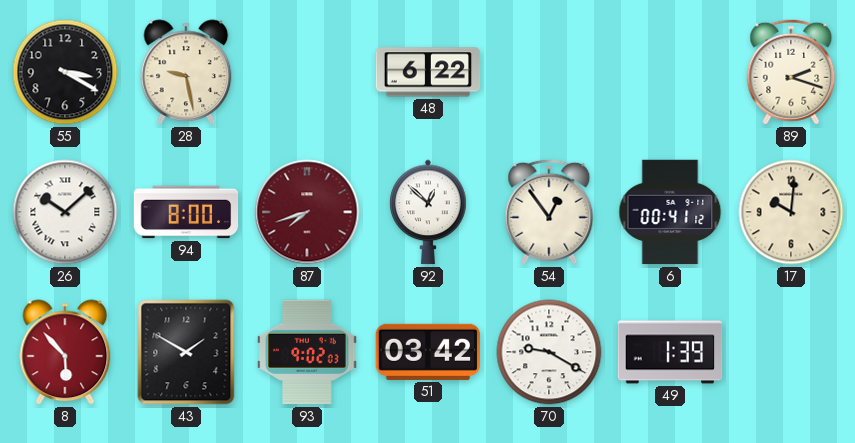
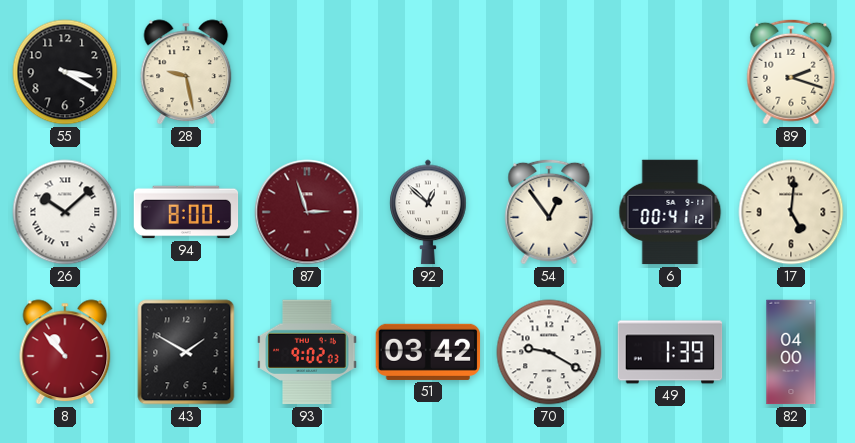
48: 6:22 -> none (428, 72)
87: 7:42 -> 2:57 (307, 212)
17: 10:01 -> 5:01 (791, 212)
8: 5:53 -> 10:53 (65, 352)
82: none -> 04:00 (791, 352)
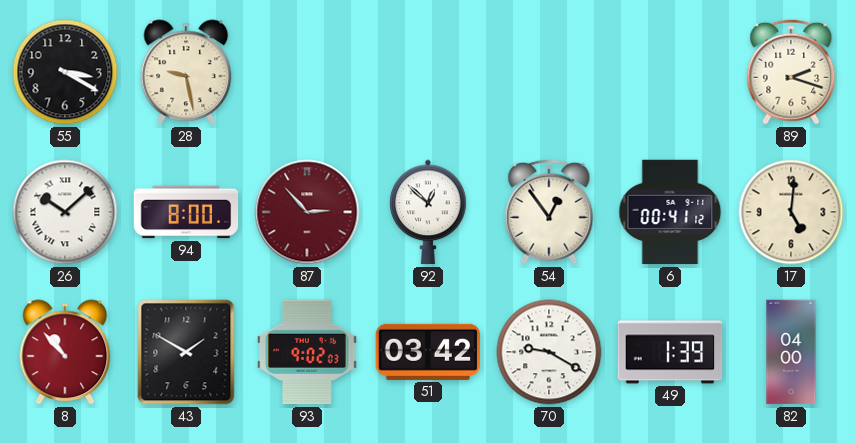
87: 2:57 -> 2:53 (307, 212)
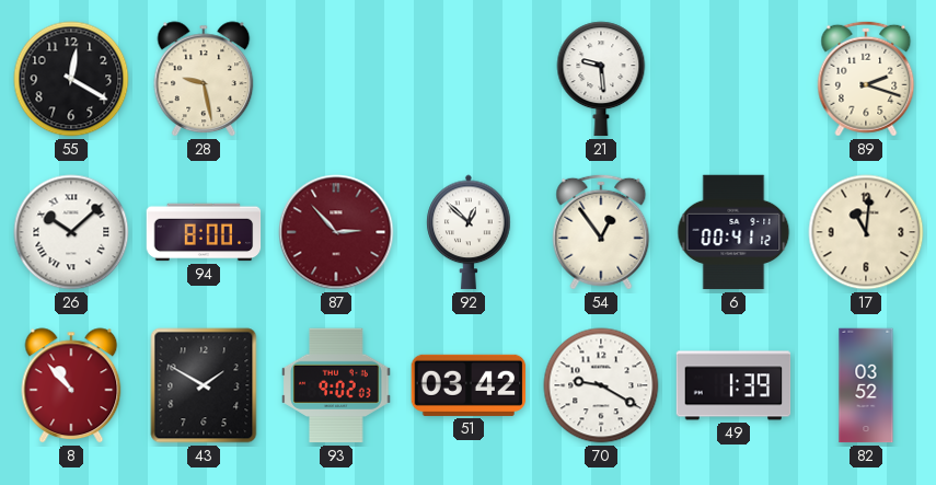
55: 3:20 -> 12:20 (71, 79)
21: none -> 9:29 (601, 79)
17: 5:01 -> 11:01 (866, 232)
82: 04:00 -> 03:52 (866, 385)
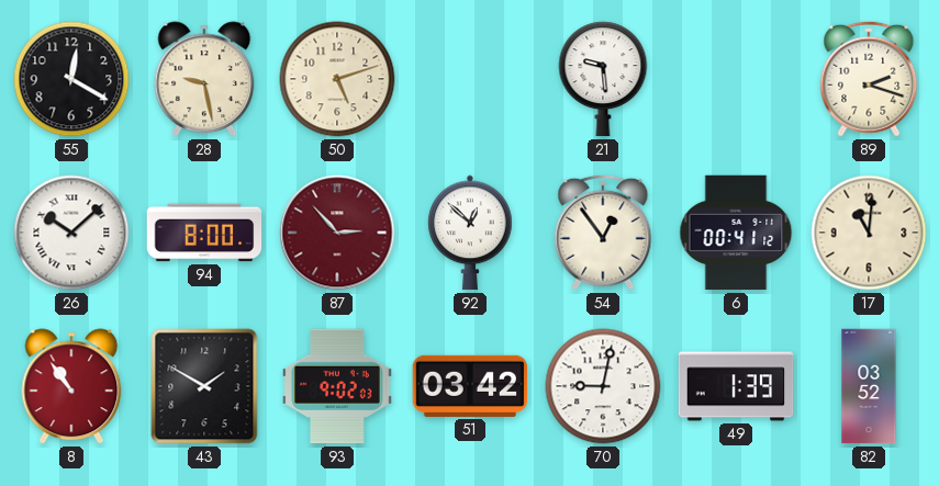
50: none -> 5:12 (337, 79)
8: 10:53 -> 10:54 (71, 386)
70: 9:20 -> 9:02 (603, 386)
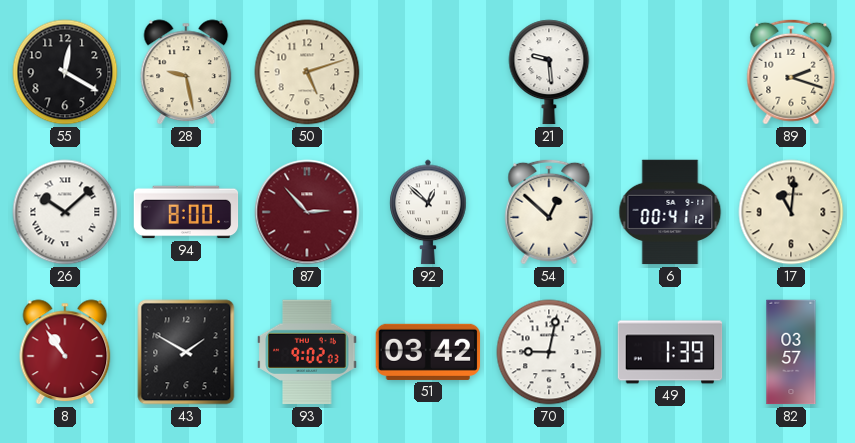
54: 12:54 -> 12:52 (549, 212)
82: 03:52 -> 03:57 (791, 352)
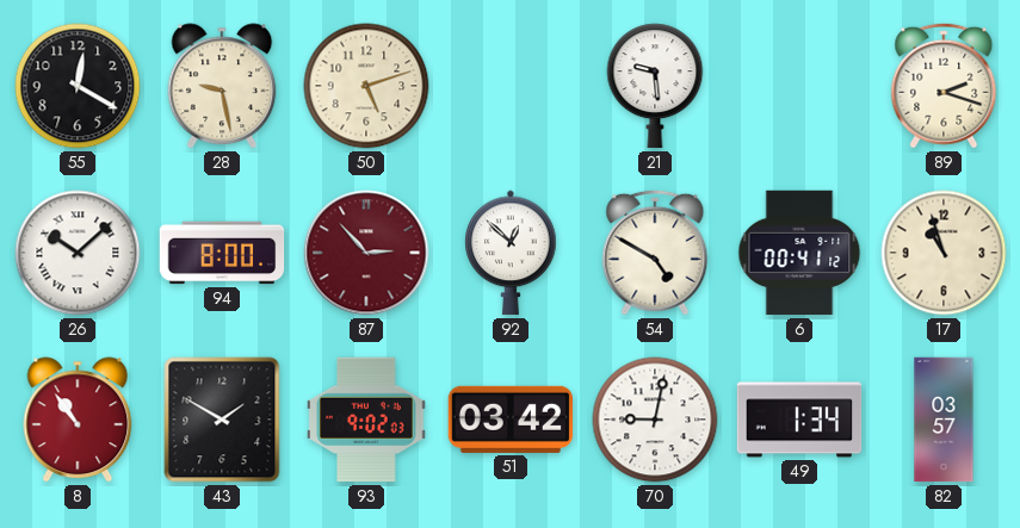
54: 12:52 -> 4:50 (655, 253)
17: 11:01 -> 10:57 (944, 253)
49: 1:39 -> 1:34 (799, 420)
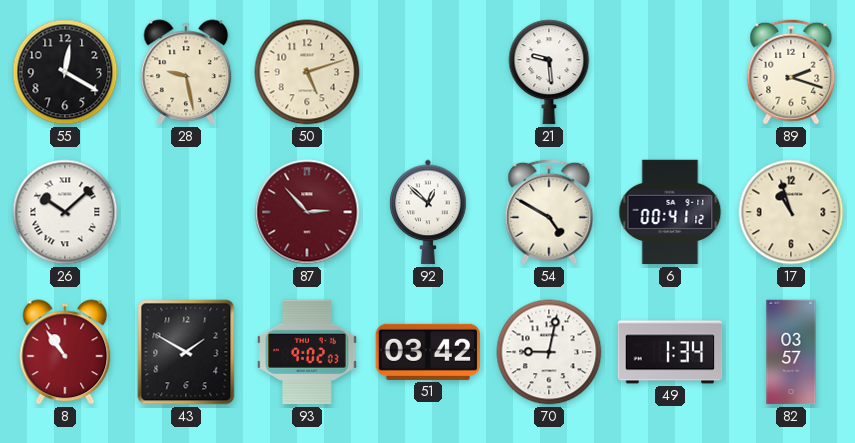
94: 8:00 -> none (222, 253)
